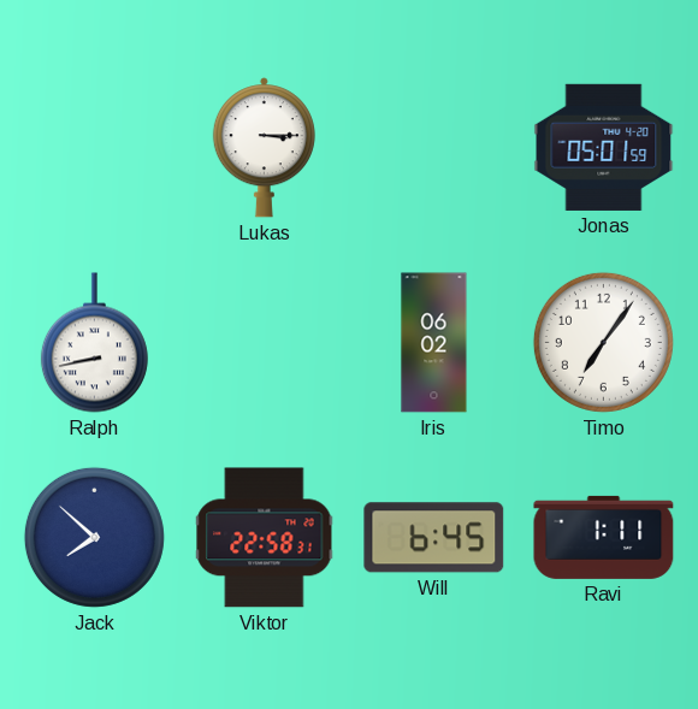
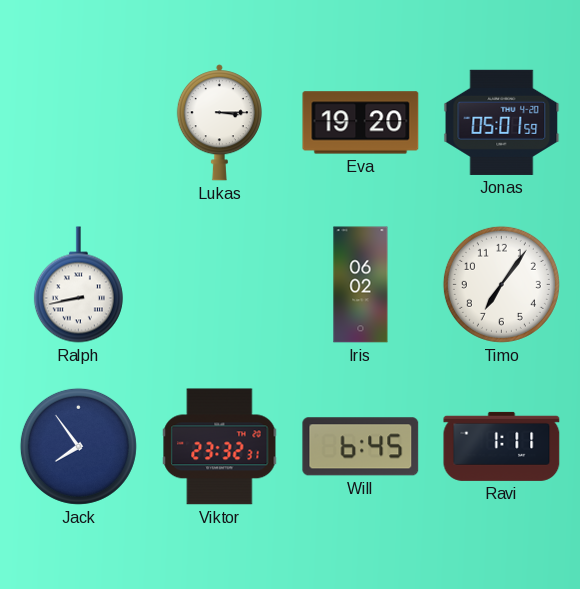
Eva: none -> 19:20 (361, 123)
Jack: 7:52 -> 7:54 (78, 446)
Viktor: 22:58 -> 23:32 (220, 447)
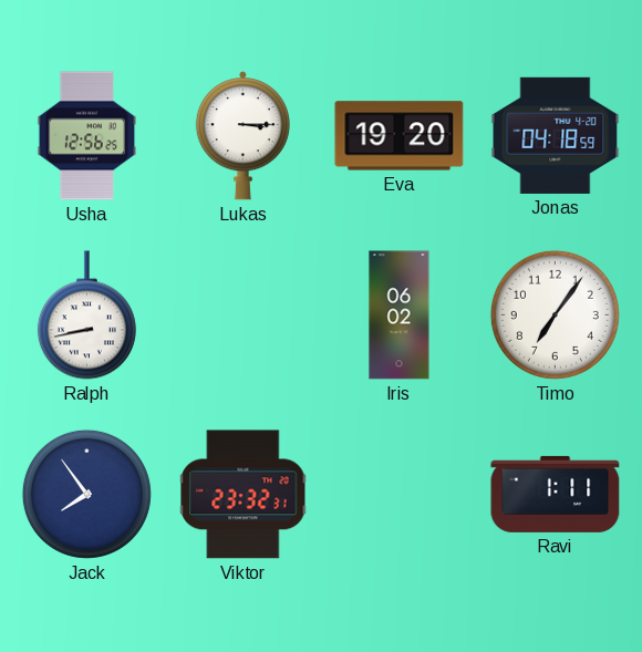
Usha: none -> 12:56 (87, 136)
Jonas: 05:01 -> 04:18 (556, 135)
Will: 6:45 -> none (361, 447)
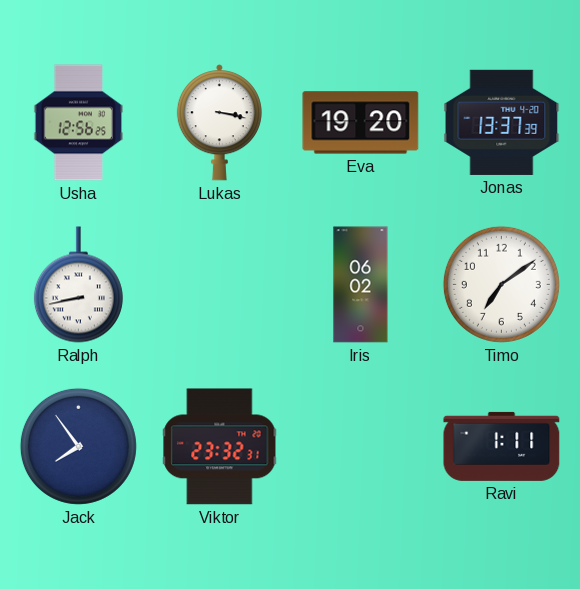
Lukas: 3:15 -> 3:17 (219, 123)
Jonas: 04:18 -> 13:37 (502, 122)
Timo: 7:06 -> 7:09 (501, 284)
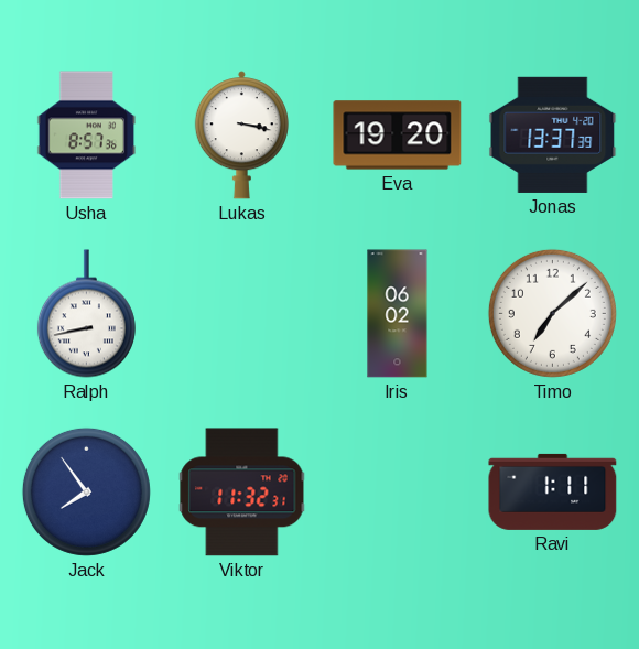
Usha: 12:56 -> 8:57 (87, 136)
Timo: 7:09 -> 7:08 (552, 313)
Viktor: 23:32 -> 11:32 (242, 493)
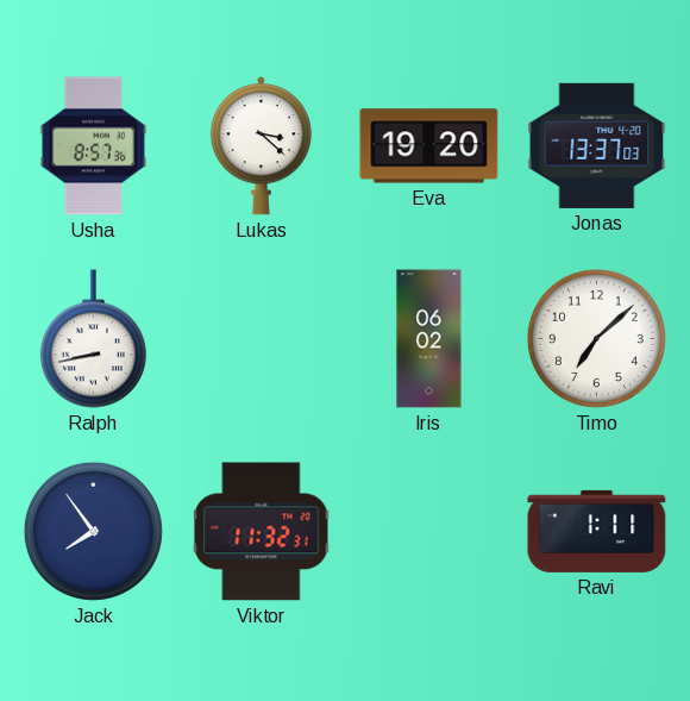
Lukas: 3:17 -> 3:22 (261, 146)
Jonas: 13:37:39 -> 13:37:03 (597, 145)
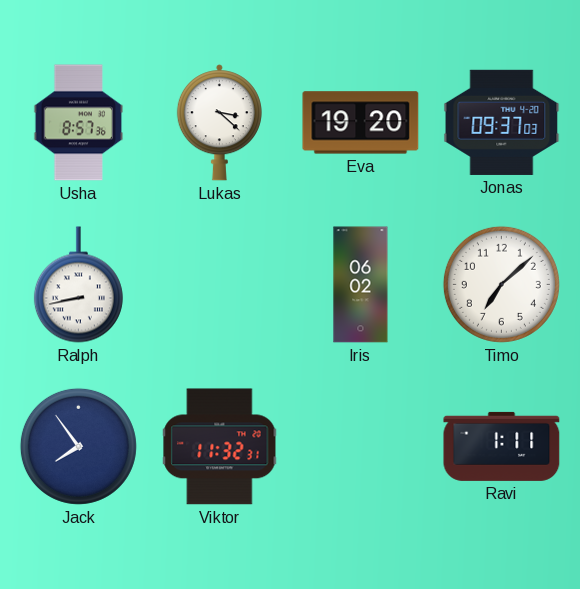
Jonas: 13:37 -> 09:37 (502, 122)
